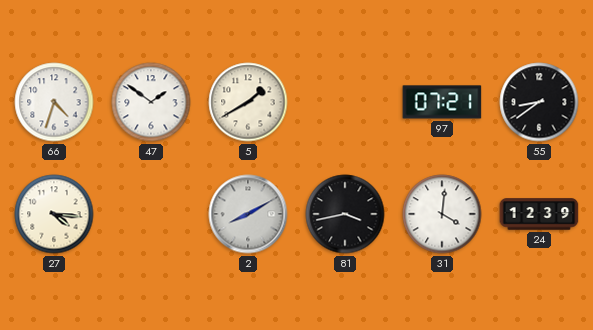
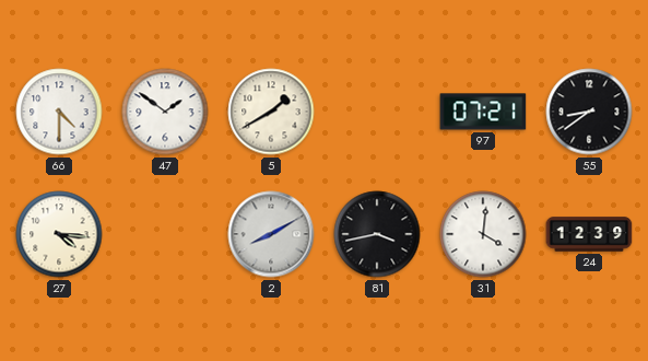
66: 4:33 -> 4:30 (59, 112)
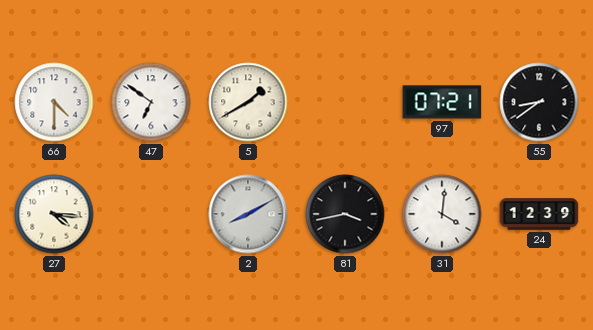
47: 1:51 -> 6:51 (151, 102)
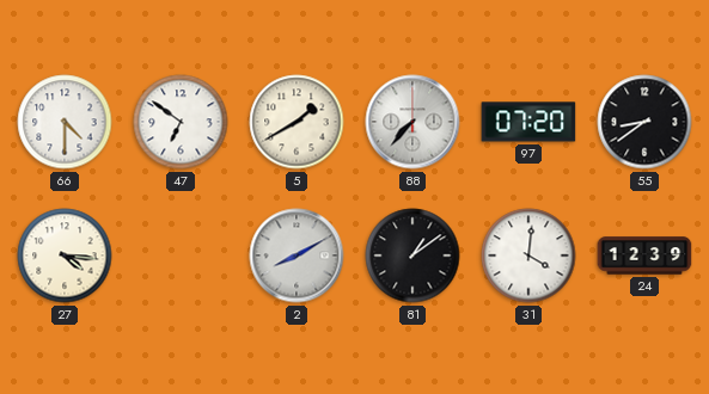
88: none -> 7:37 (412, 122)
97: 07:21 -> 07:20 (528, 122)
81: 3:43 -> 1:09 (412, 256)
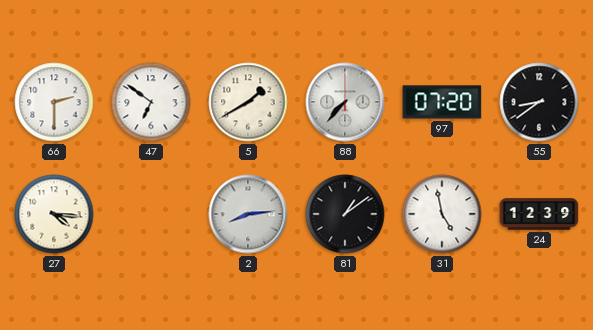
66: 4:30 -> 2:30 (54, 102)
2: 8:10 -> 8:14 (248, 214)
31: 4:01 -> 4:58 (442, 214)
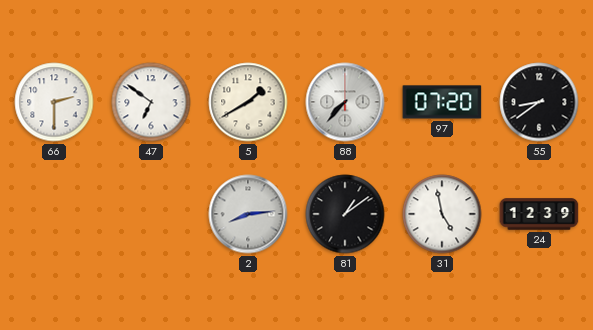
27: 4:16 -> none (54, 214)
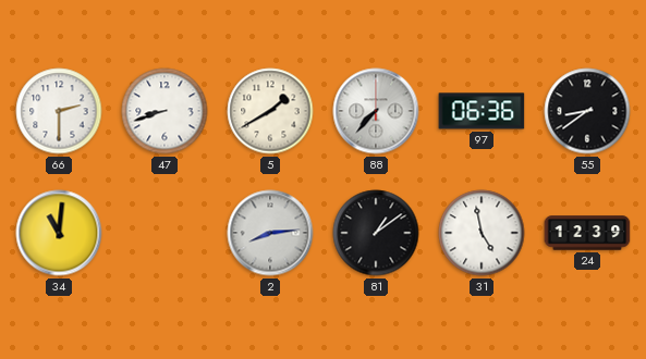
47: 6:51 -> 8:42 (164, 111)
97: 07:20 -> 06:36 (482, 111)
34: none -> 11:01 (59, 233)
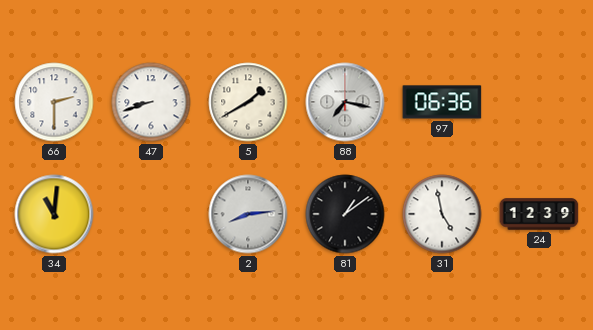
88: 7:37 -> 7:17 (345, 102)
55: 8:39 -> none (587, 111)
